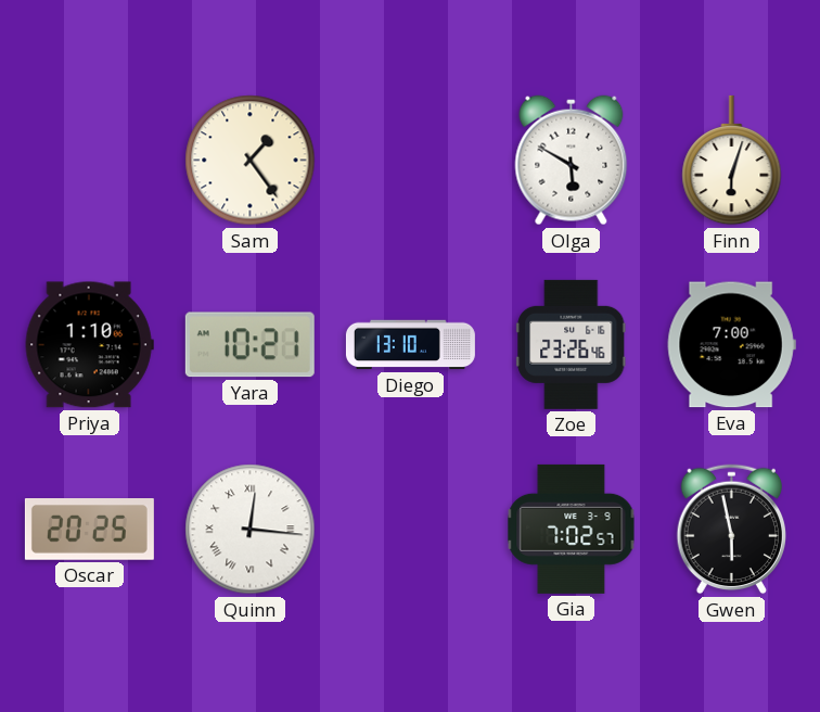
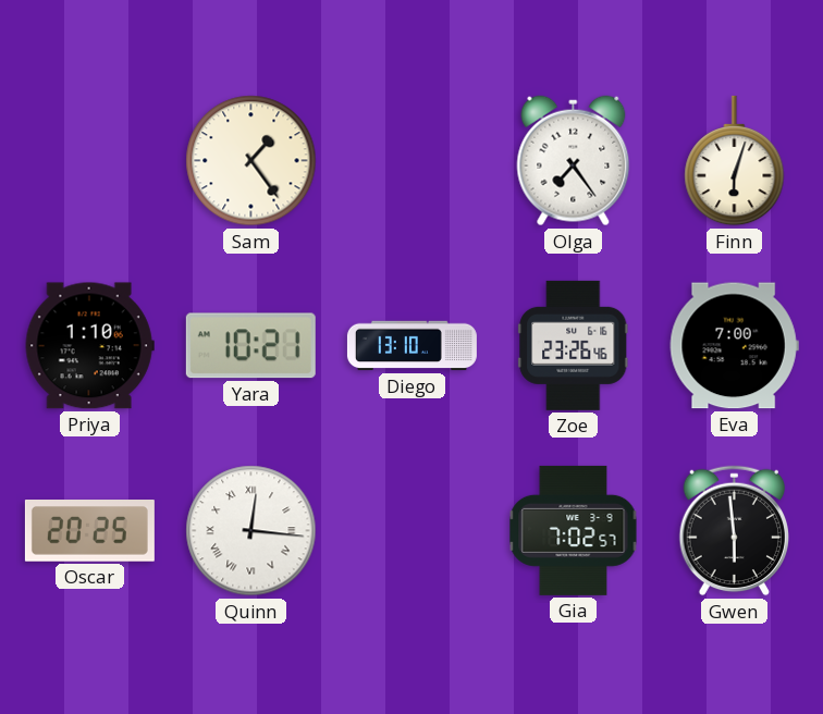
Olga: 5:50 -> 7:24 (574, 161)
Gwen: 5:58 -> 5:59 (735, 531)
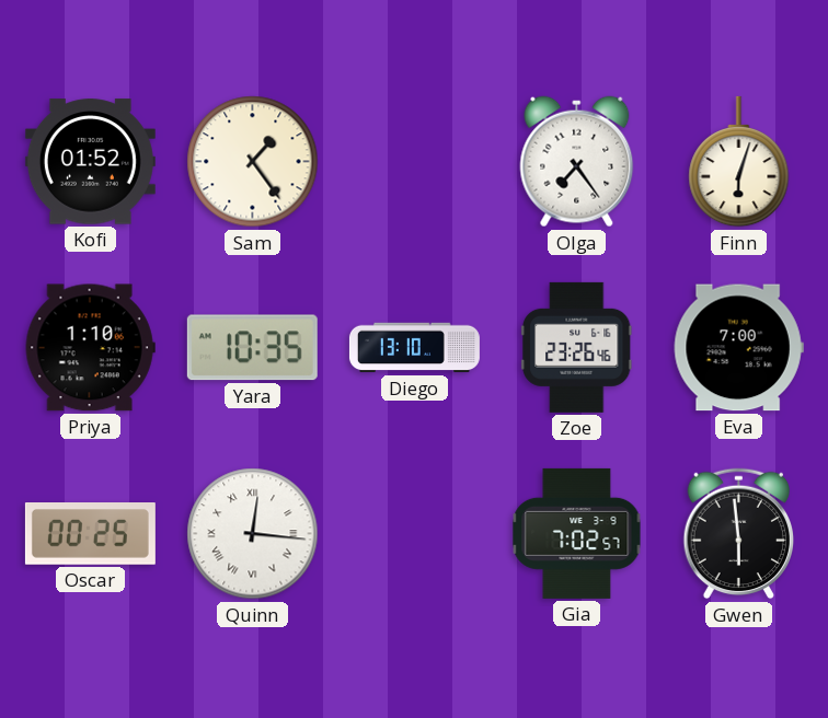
Kofi: none -> 01:52 (90, 162)
Yara: 10:21 -> 10:35 (252, 348)
Oscar: 20:25 -> 00:25 (90, 534)
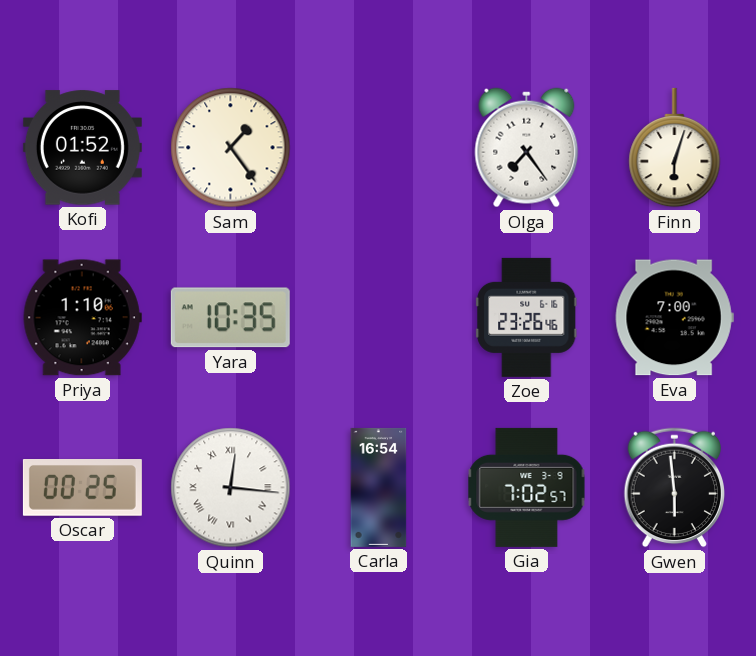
Diego: 13:10 -> none (414, 348)
Carla: none -> 16:54 (379, 487)
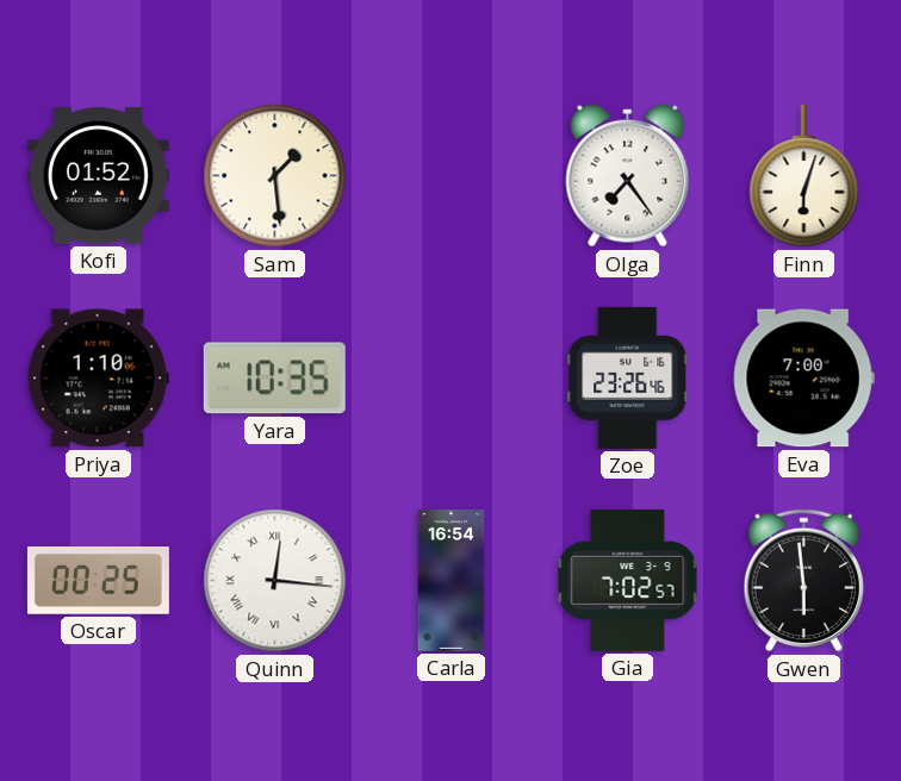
Sam: 1:24 -> 1:29 (275, 176)
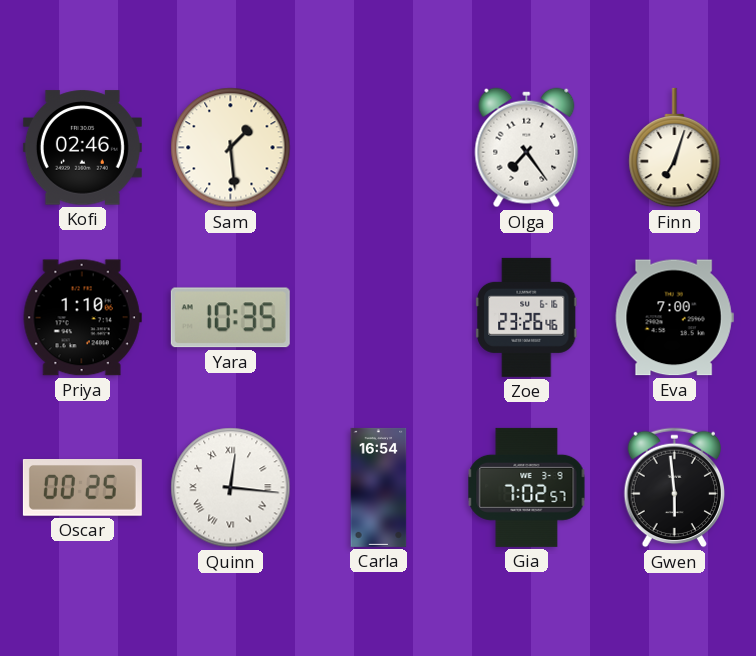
Kofi: 01:52 -> 02:46 (82, 148)
Finn: 6:03 -> 7:03 (675, 148)
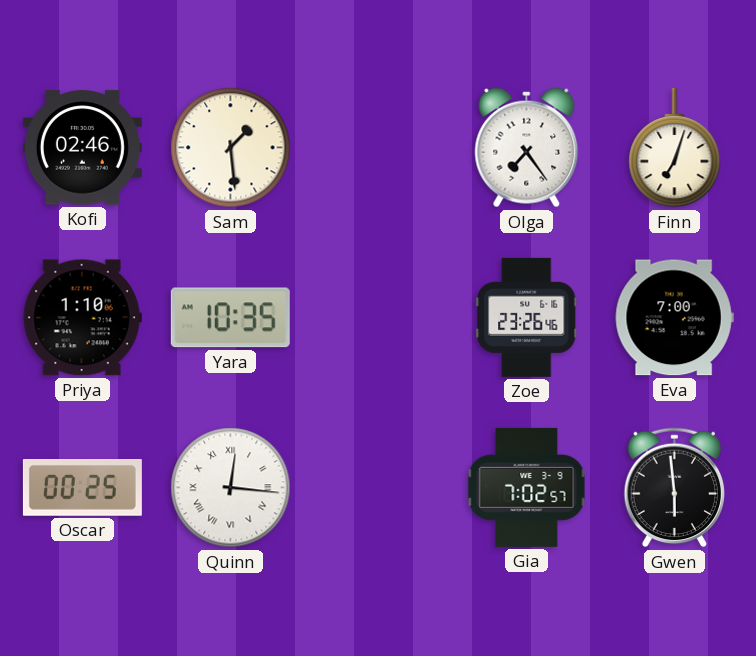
Carla: 16:54 -> none (379, 487)
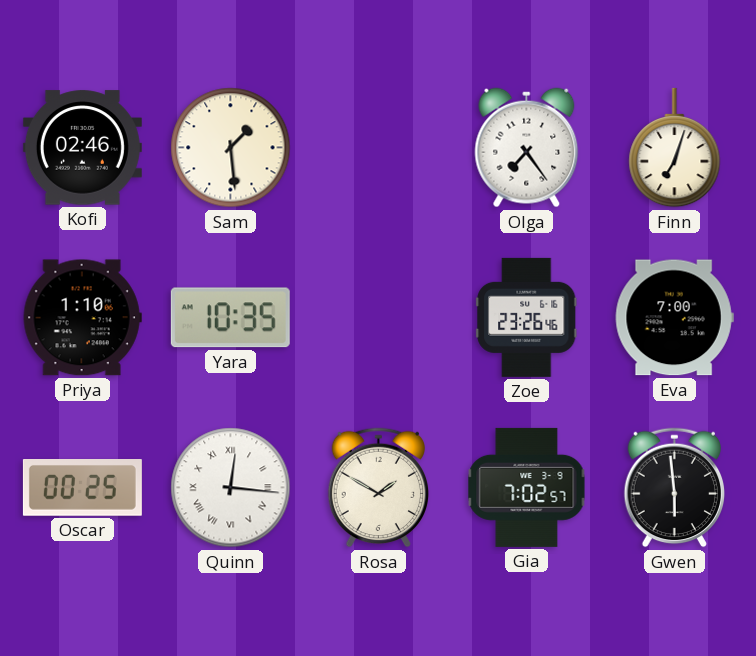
Rosa: none -> 1:50 (379, 488)
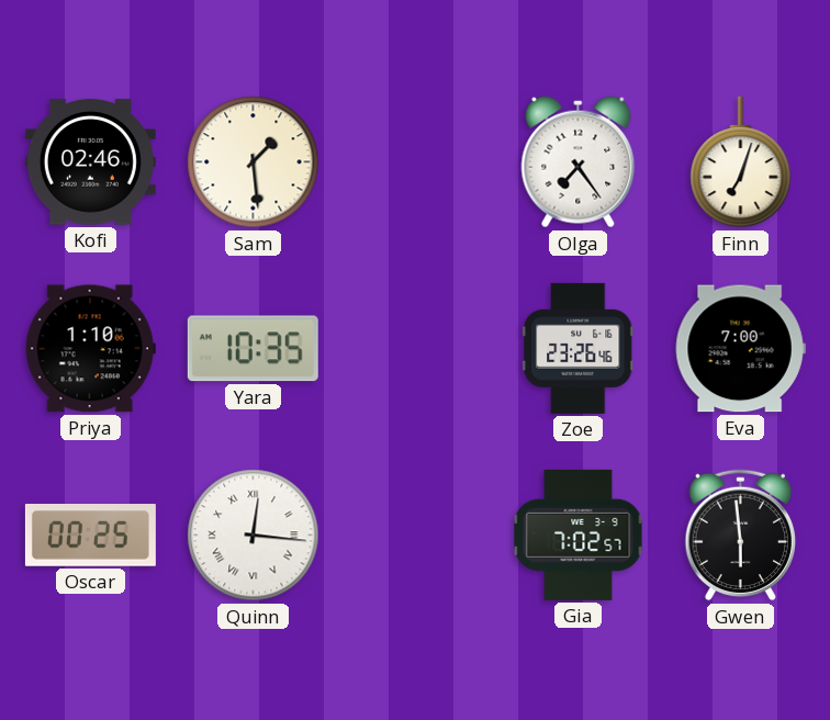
Rosa: 1:50 -> none (379, 488)
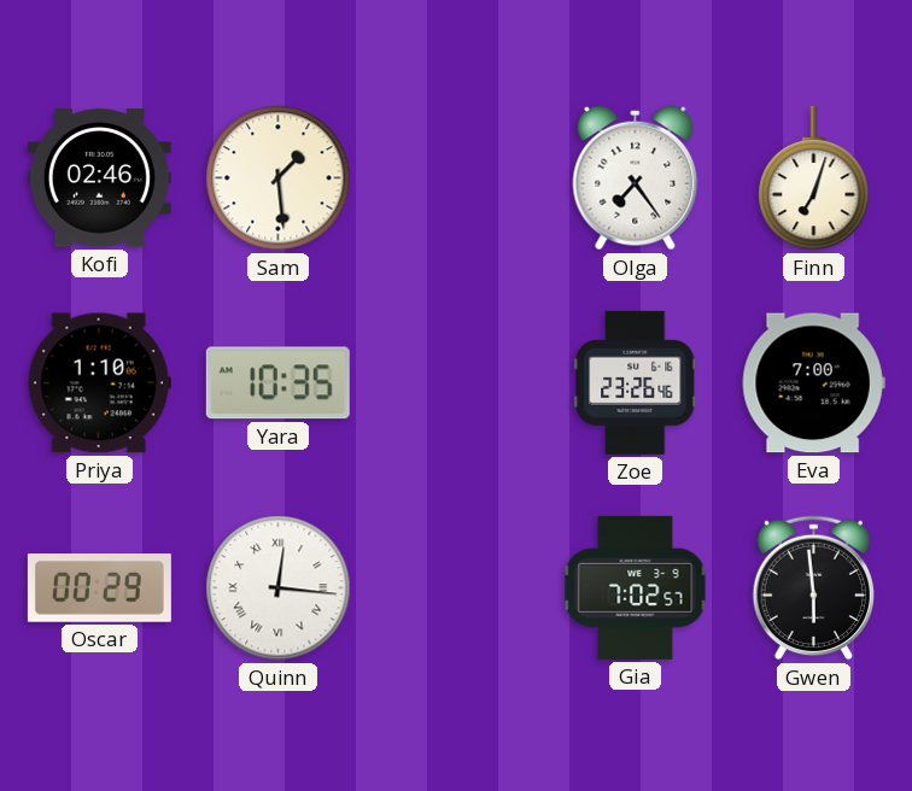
Oscar: 00:25 -> 00:29 (99, 588)
